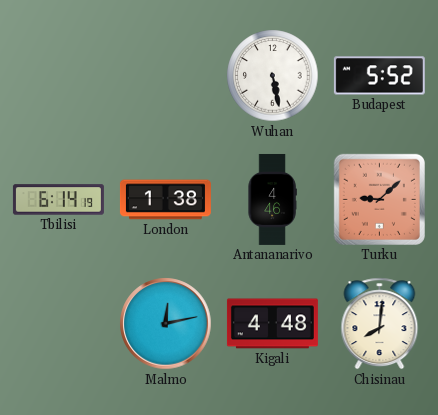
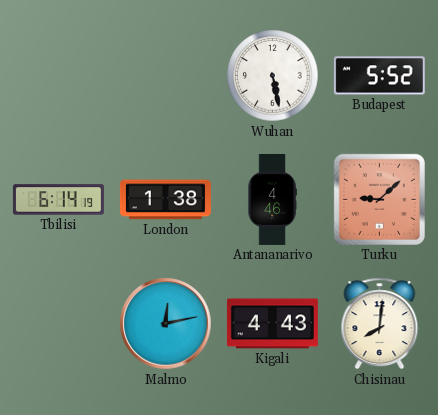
Kigali: 4:48 -> 4:43 (272, 324)
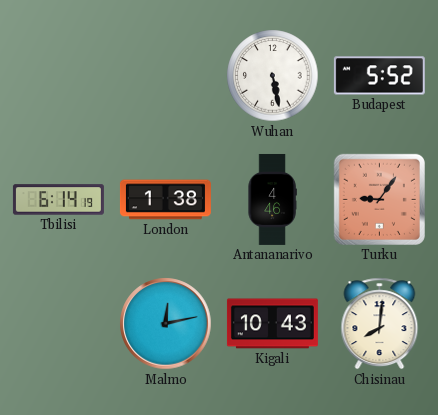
Turku: 9:08 -> 9:06 (379, 199)
Kigali: 4:43 -> 10:43 (272, 324)
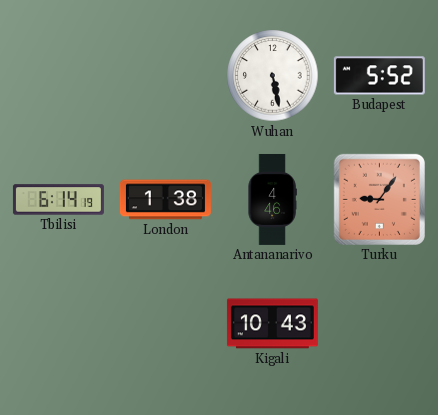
Malmo: 12:13 -> none (166, 324)
Chisinau: 8:01 -> none (380, 324)
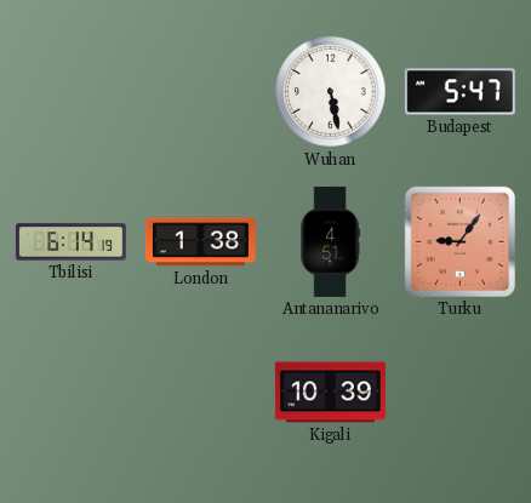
Budapest: 5:52 -> 5:47 (459, 92)
Antananarivo: 4:46 -> 4:51 (330, 241)
Kigali: 10:43 -> 10:39 (330, 393)
